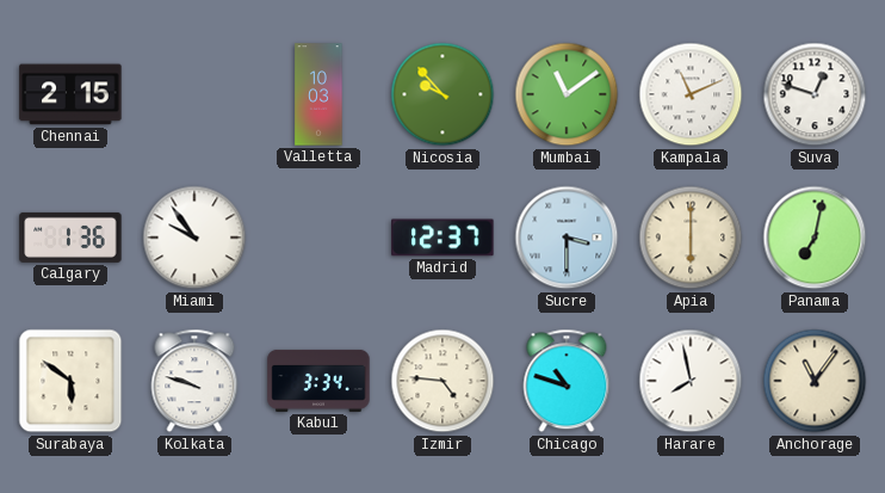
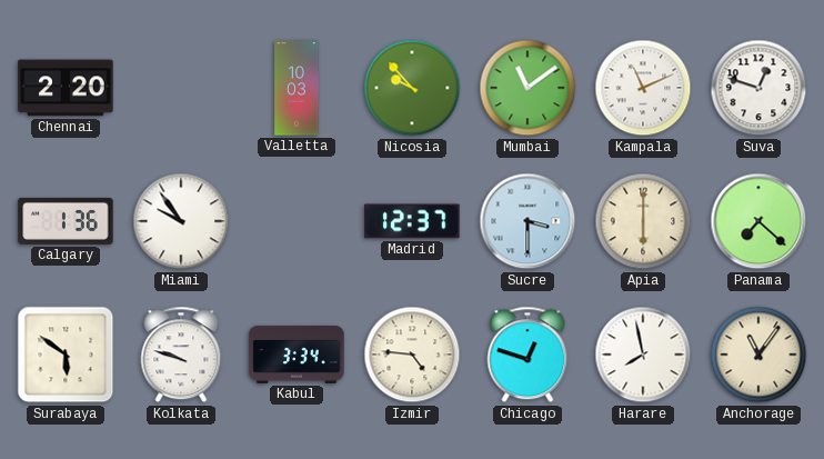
Chennai: 2:15 -> 2:20 (66, 88)
Panama: 7:02 -> 7:22 (758, 221)
Chicago: 10:48 -> 12:48 (527, 355)
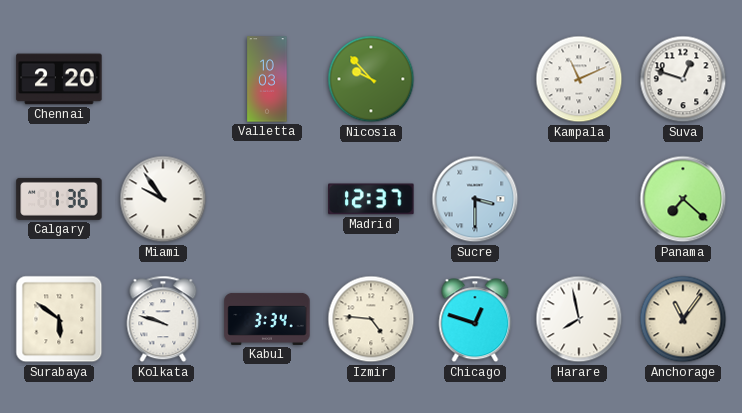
Mumbai: 11:09 -> none (527, 88)
Apia: 6:00 -> none (643, 221)
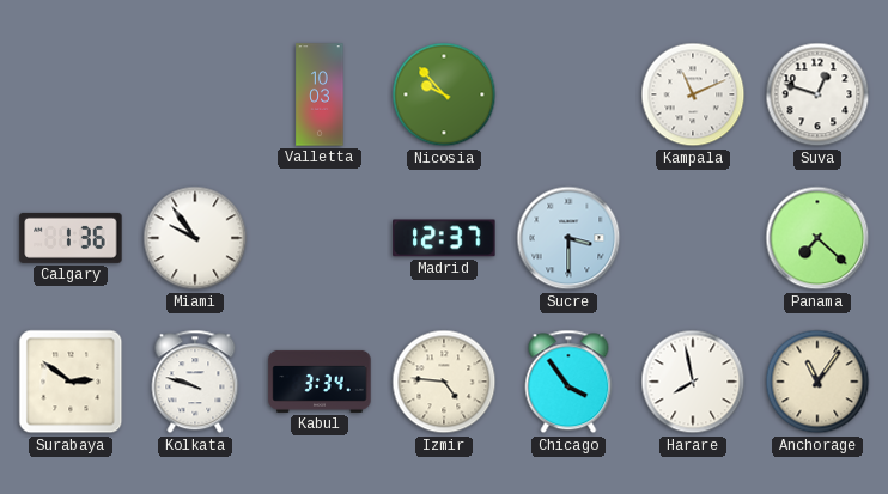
Chennai: 2:20 -> none (59, 79)
Surabaya: 5:51 -> 2:51 (71, 382)
Chicago: 12:48 -> 3:54 (568, 382)
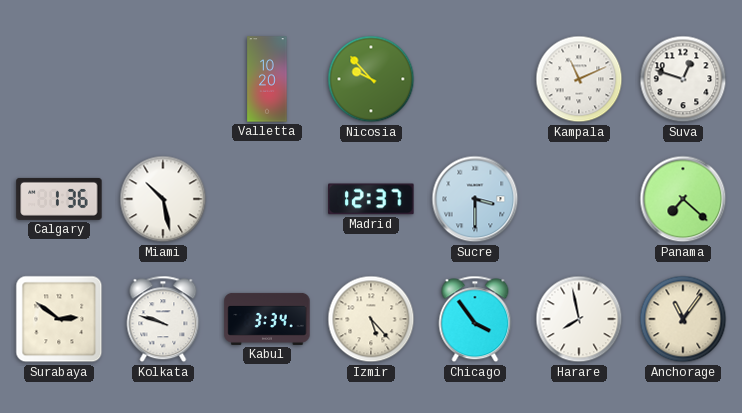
Valletta: 10:03 -> 10:20 (267, 79)
Miami: 9:54 -> 10:28 (163, 199)
Izmir: 4:46 -> 5:23 (371, 319)
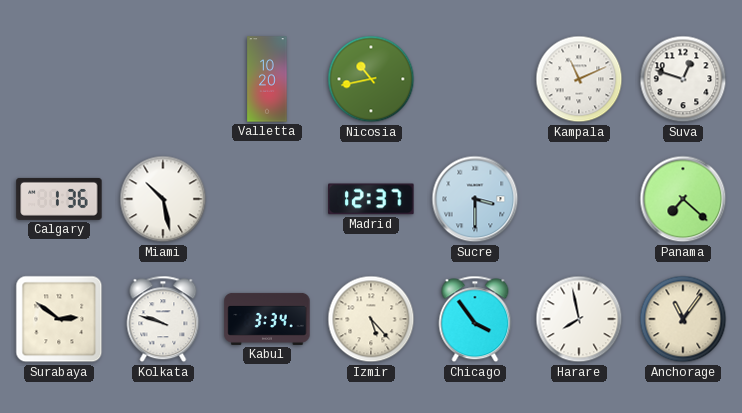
Nicosia: 9:53 -> 10:43 (371, 79)
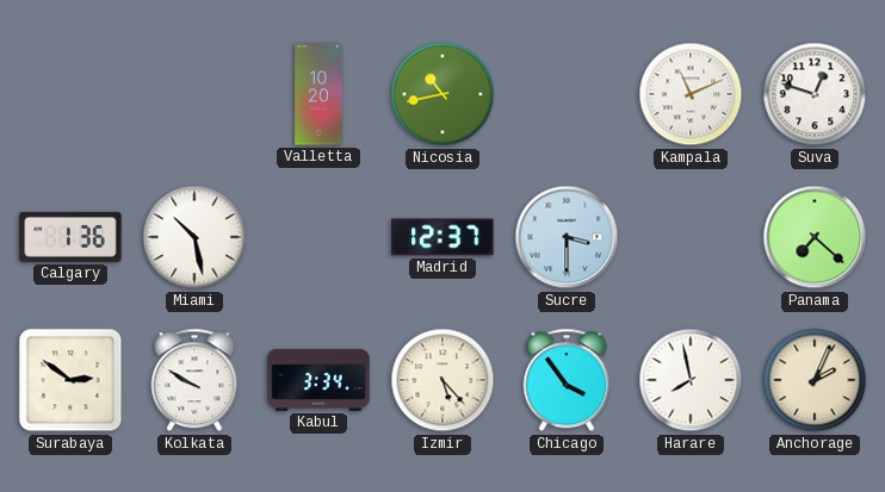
Kolkata: 9:48 -> 9:50 (194, 380)
Anchorage: 11:06 -> 2:04 (815, 380)
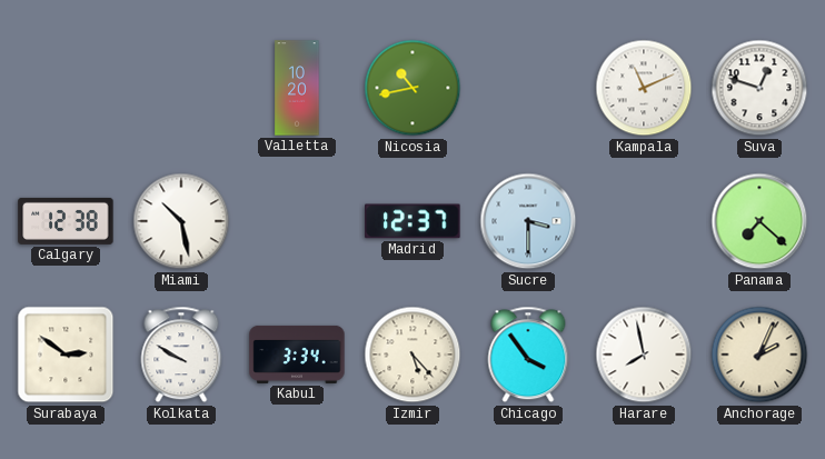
Calgary: 1:36 -> 12:38 (66, 221)
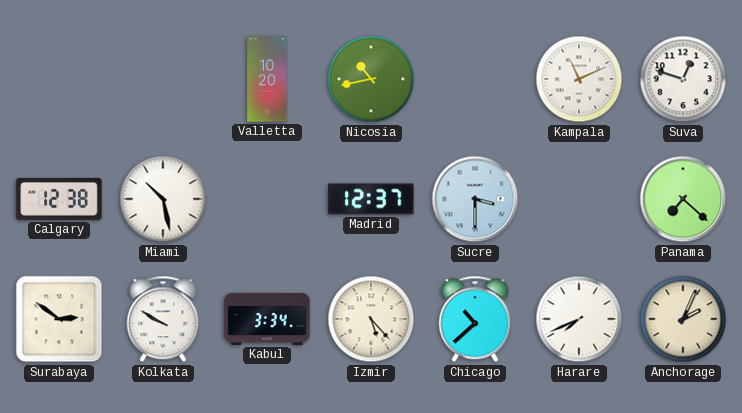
Chicago: 3:54 -> 10:38 (475, 319)
Harare: 7:58 -> 7:41 (579, 319)
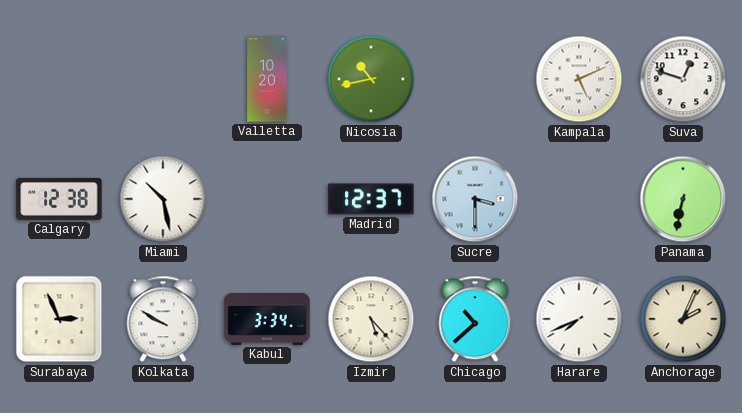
Kampala: 11:11 -> 5:11 (579, 79)
Panama: 7:22 -> 6:32 (683, 199)
Surabaya: 2:51 -> 2:56 (59, 319)
